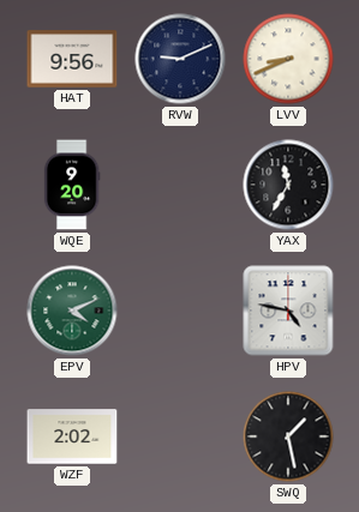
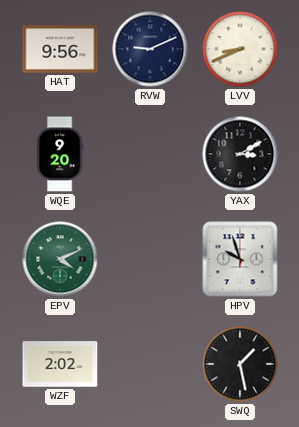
YAX: 11:35 -> 3:10 (240, 154)
HPV: 4:47 -> 9:57 (240, 259)
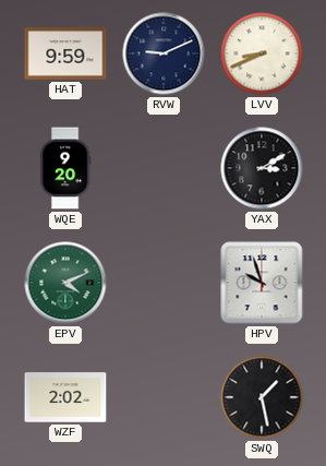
HAT: 9:56 -> 9:59 (65, 53)
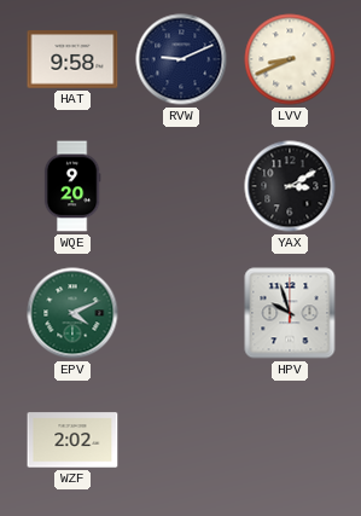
HAT: 9:59 -> 9:58 (72, 59)
SWQ: 1:28 -> none (262, 397)
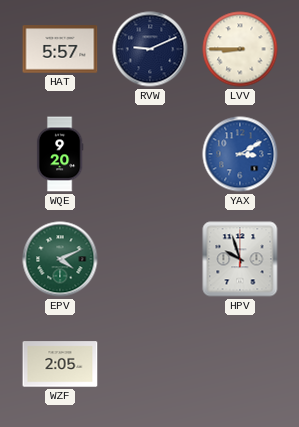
HAT: 9:58 -> 5:57 (60, 49)
LVV: 8:41 -> 8:45 (240, 49)
YAX dial: black -> blue (240, 154)
WZF: 2:02 -> 2:05 (60, 364)
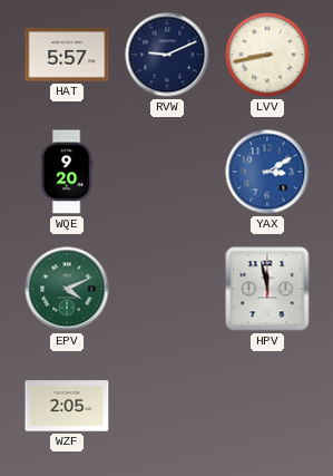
LVV: 8:45 -> 8:43 (267, 55)
HPV: 9:57 -> 11:58 (267, 289)
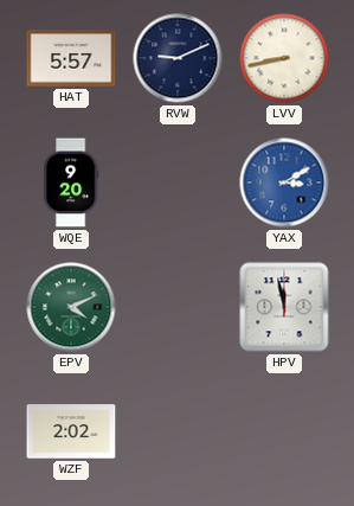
WZF: 2:05 -> 2:02 (71, 431)
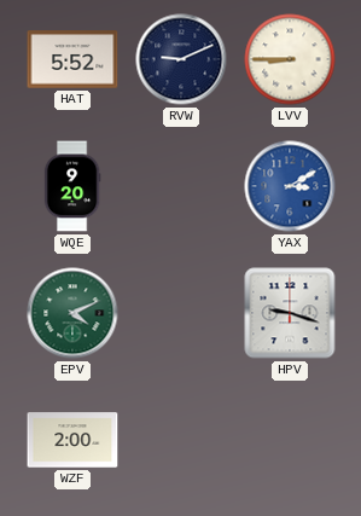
HAT: 5:57 -> 5:52 (72, 59)
LVV: 8:43 -> 8:45 (290, 59)
HPV: 11:58 -> 9:18 (290, 313)
WZF: 2:02 -> 2:00 (72, 440)
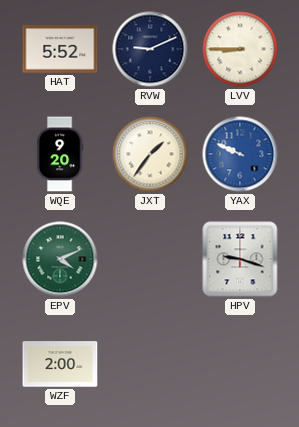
JXT: none -> 1:36 (150, 154)
YAX: 3:10 -> 9:49 (240, 154)
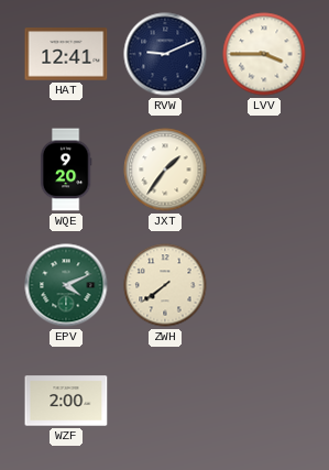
HAT: 5:52 -> 12:41 (66, 54)
LVV: 8:45 -> 3:45 (264, 54)
YAX: 9:49 -> none (240, 154)
ZWH: none -> 7:39 (165, 285)
HPV: 9:18 -> none (240, 259)
